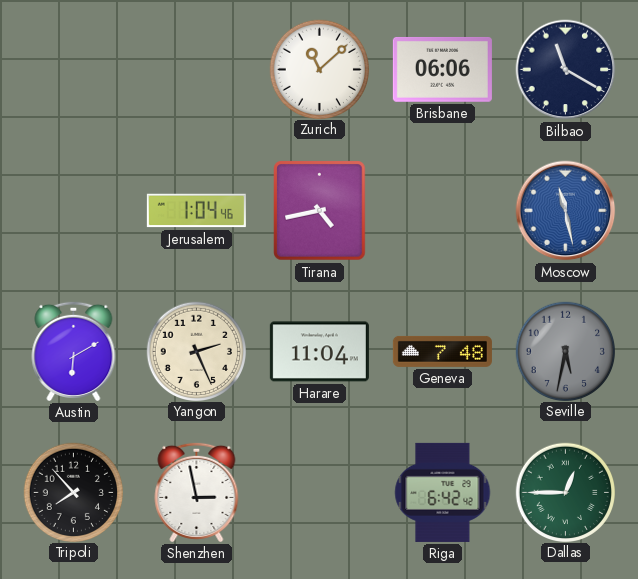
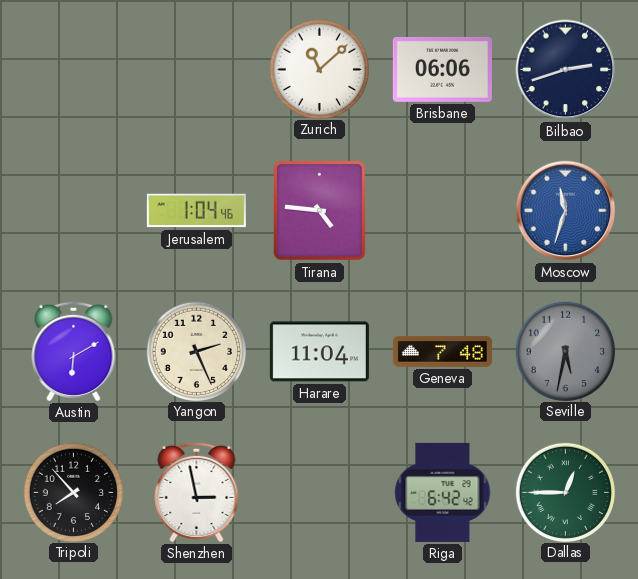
Bilbao: 11:20 -> 2:42 (566, 70)
Tirana: 4:43 -> 4:46 (320, 211)
Moscow: 11:28 -> 11:33 (566, 211)
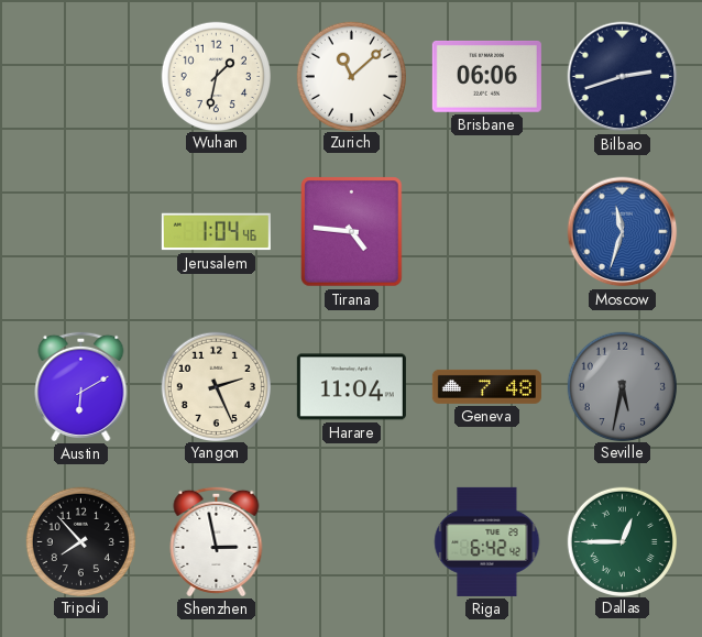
Wuhan: none -> 1:32 (216, 76)
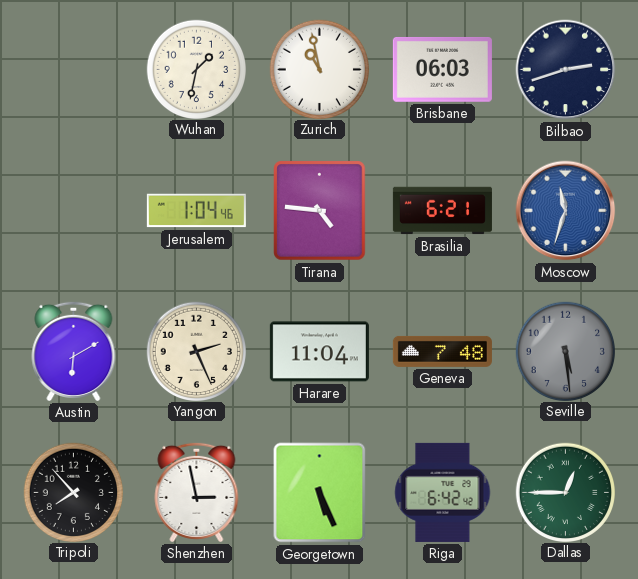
Zurich: 11:08 -> 10:58 (319, 69)
Brisbane: 06:06 -> 06:03 (442, 69)
Brasilia: none -> 6:21 (442, 211)
Seville: 5:32 -> 5:29 (565, 351)
Georgetown: none -> 5:26 (320, 493)
